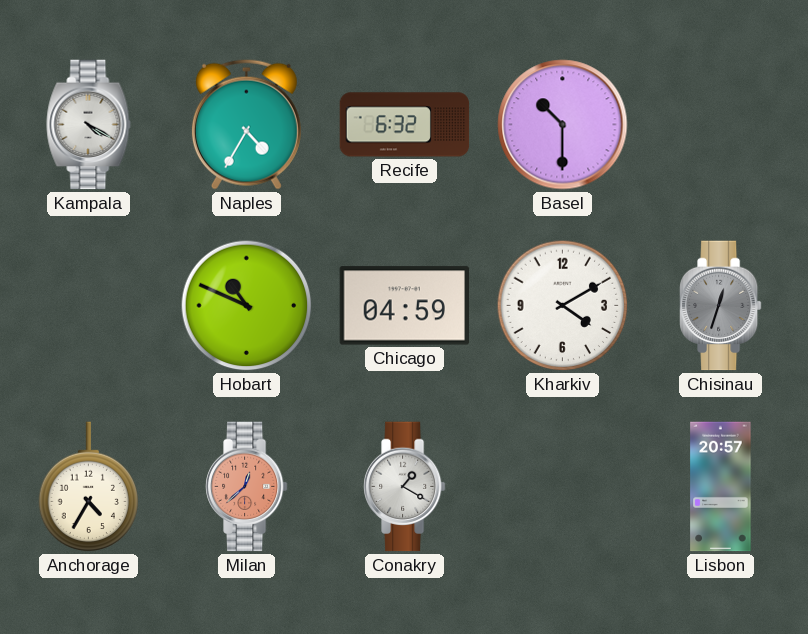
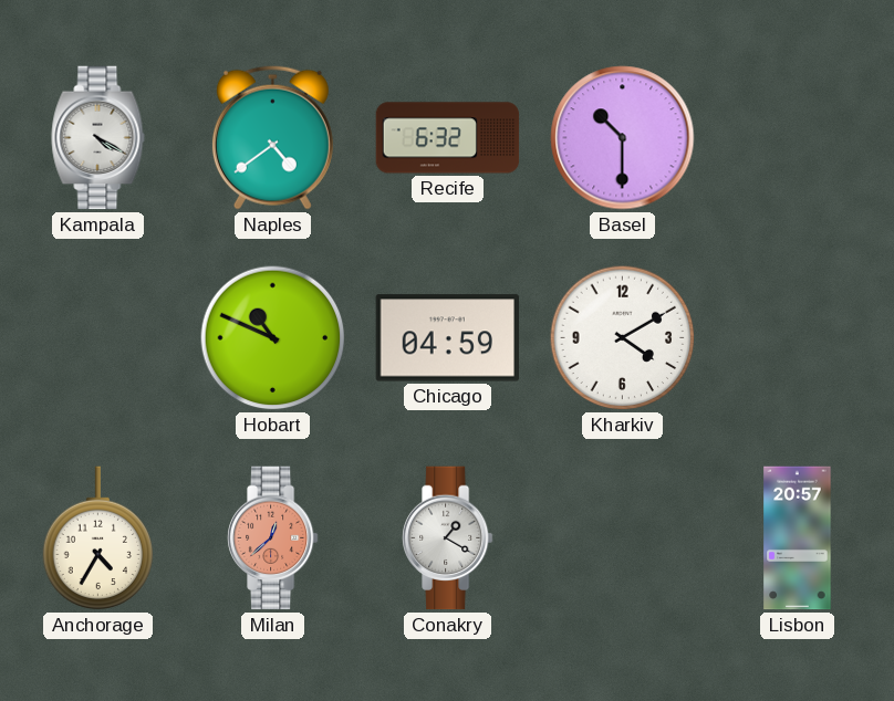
Naples: 4:35 -> 4:39 (272, 137)
Chisinau: 12:33 -> none (721, 306)
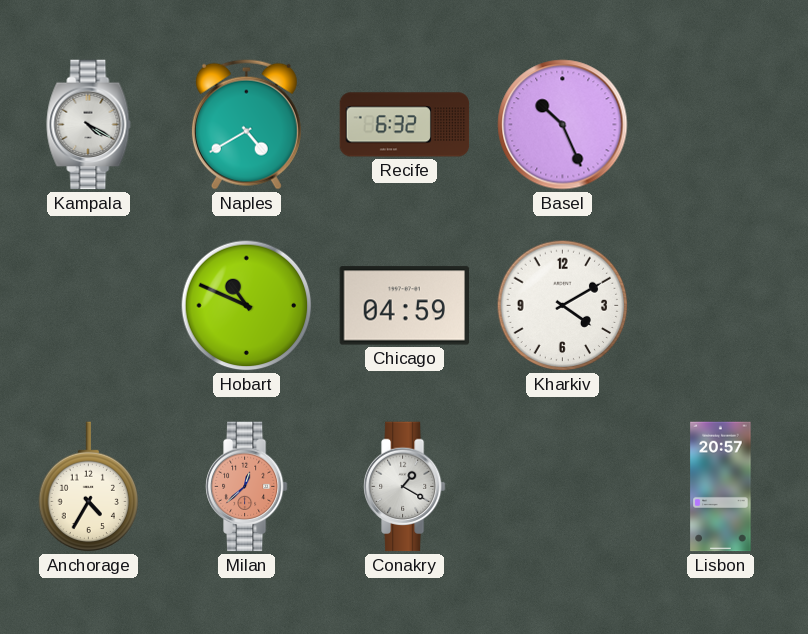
Naples: 4:39 -> 4:40 (246, 124)
Basel: 10:30 -> 10:26 (563, 125)
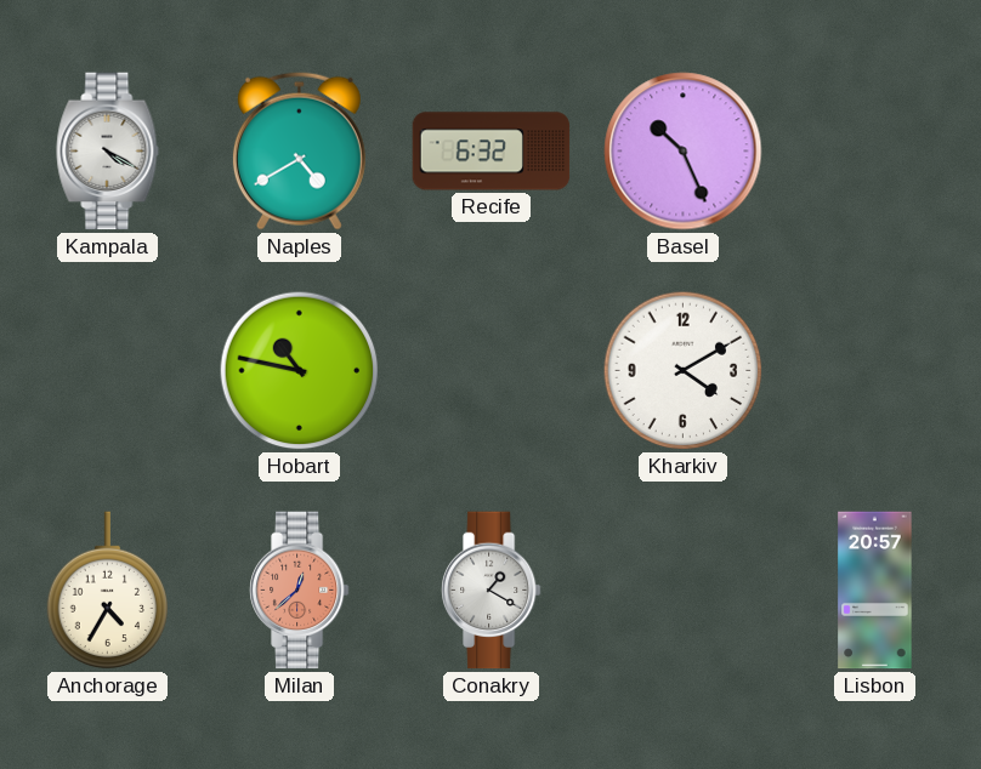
Hobart: 10:49 -> 10:47 (300, 371)
Chicago: 04:59 -> none (404, 306)
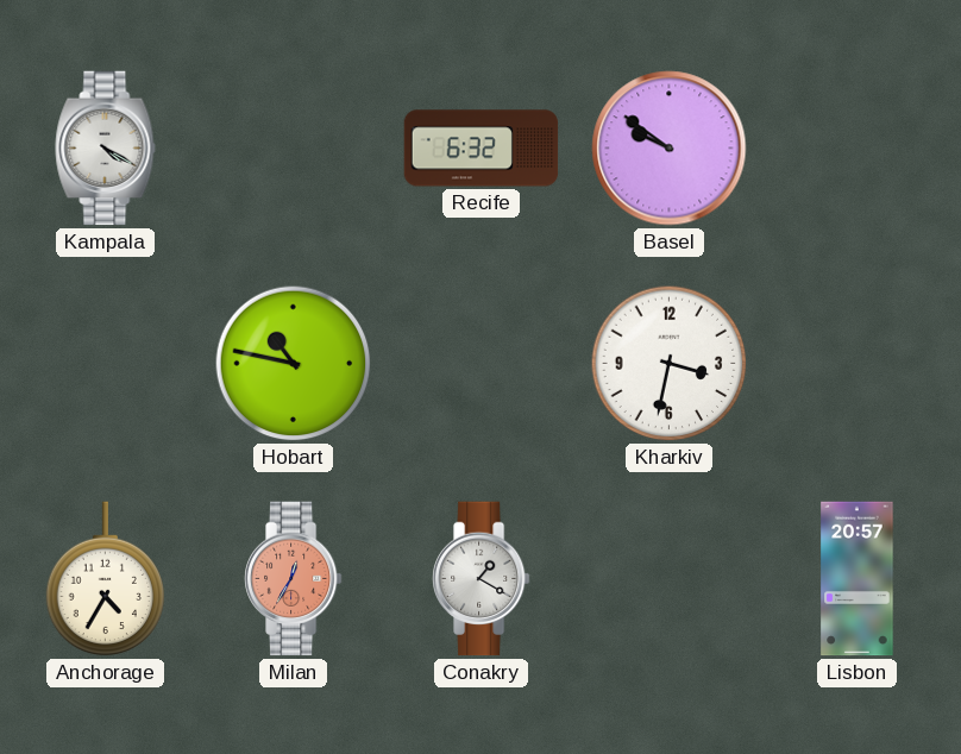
Naples: 4:40 -> none (299, 150)
Basel: 10:26 -> 9:51 (670, 149)
Kharkiv: 4:10 -> 3:32 (670, 364)
Milan: 12:38 -> 12:35 (294, 579)
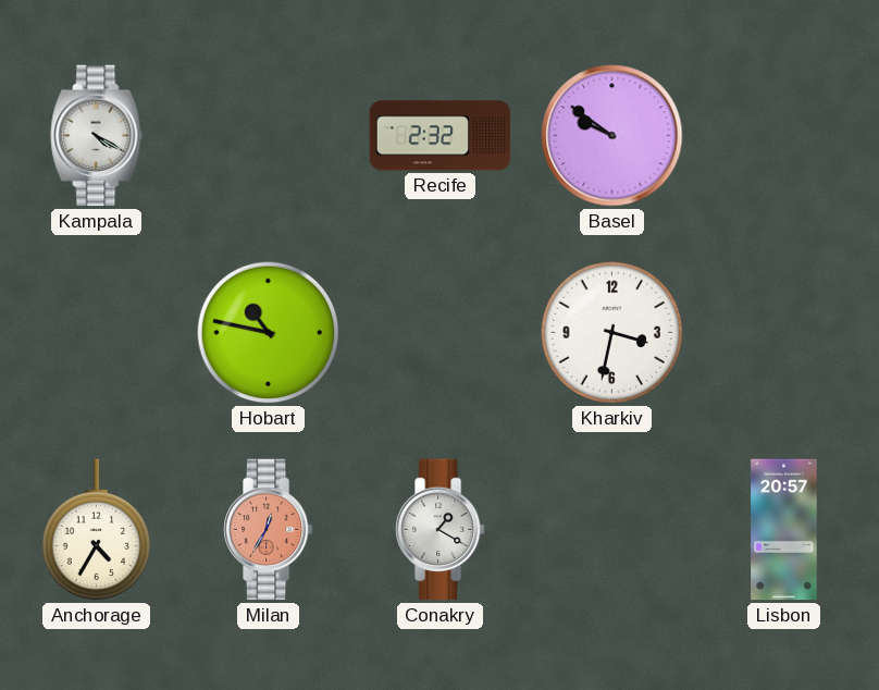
Recife: 6:32 -> 2:32 (441, 136)
